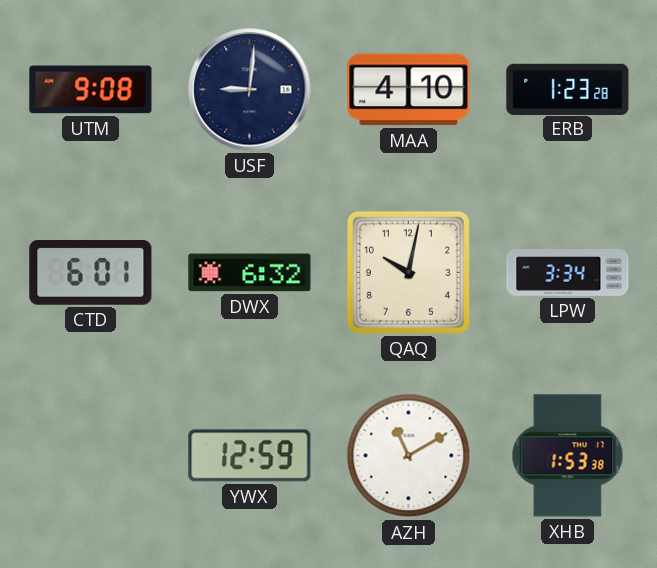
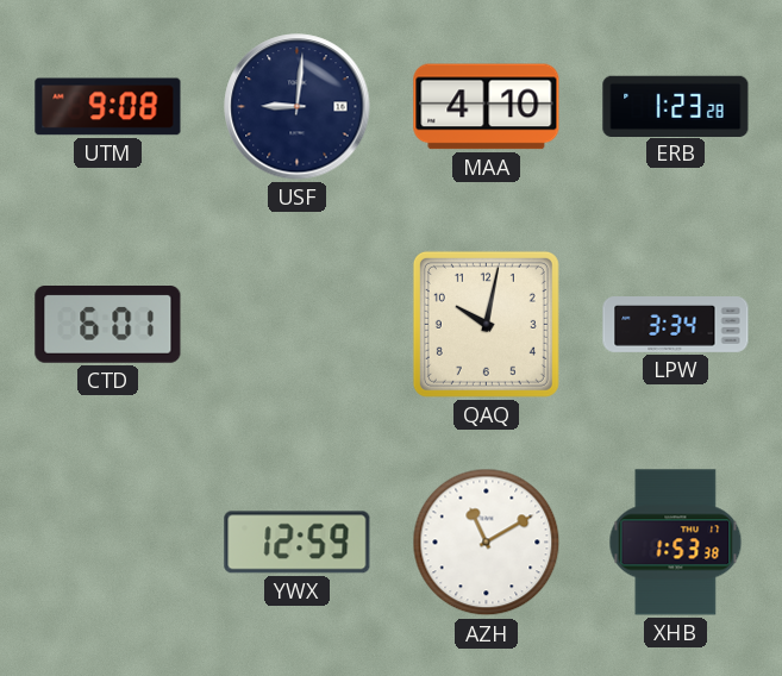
DWX: 6:32 -> none (250, 273)
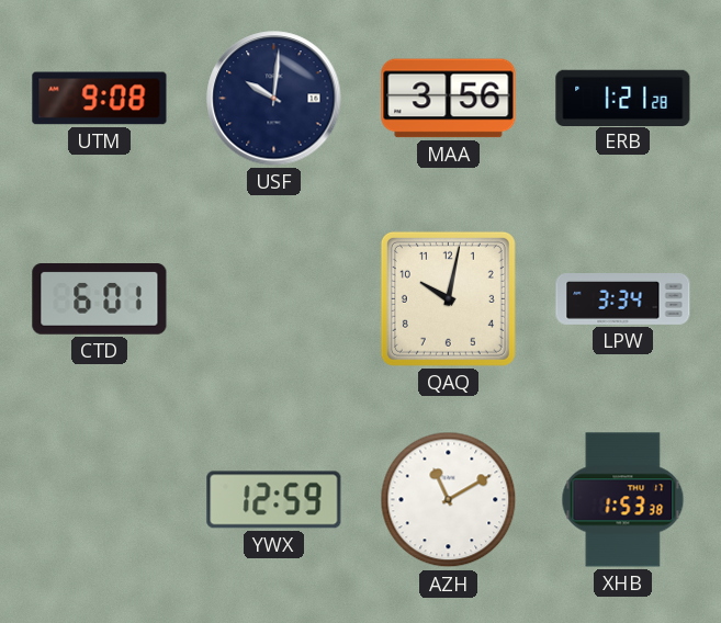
USF: 9:01 -> 10:01 (274, 99)
MAA: 4:10 -> 3:56 (449, 99)
ERB: 1:23 -> 1:21 (623, 98)
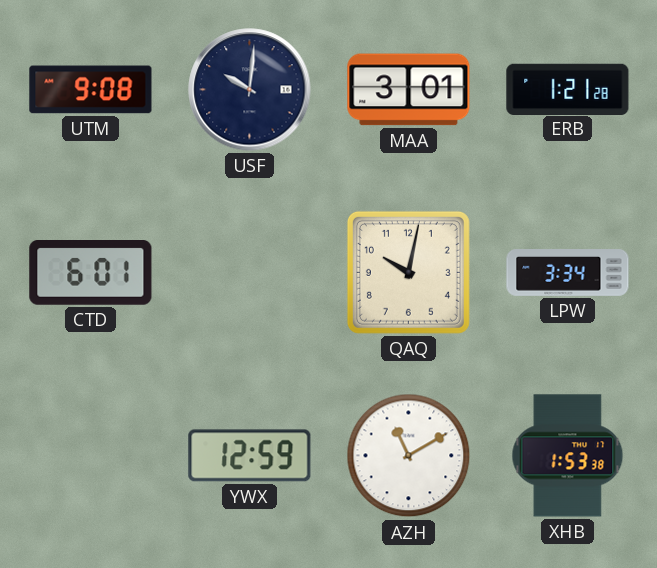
MAA: 3:56 -> 3:01 (409, 90)
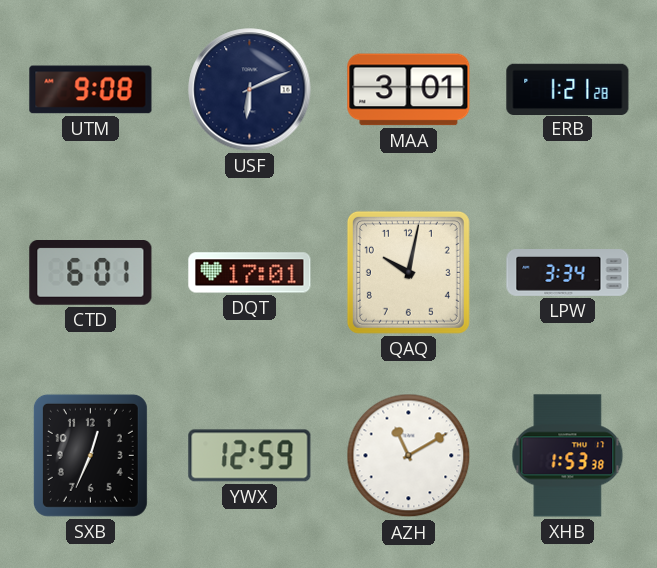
USF: 10:01 -> 6:11 (250, 90)
DQT: none -> 17:01 (250, 273)
SXB: none -> 12:34 (90, 455)
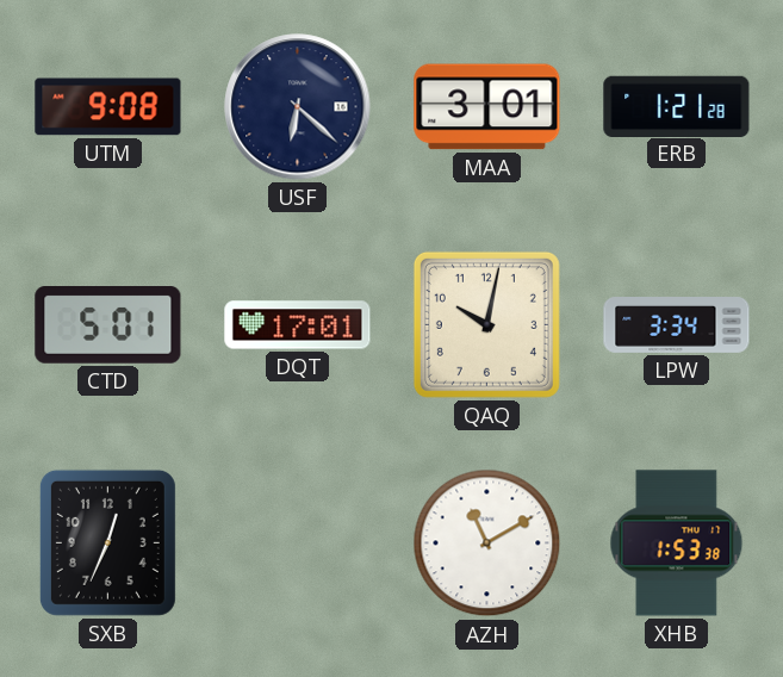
USF: 6:11 -> 6:22 (298, 107)
CTD: 6:01 -> 5:01 (108, 325)
YWX: 12:59 -> none (250, 456)
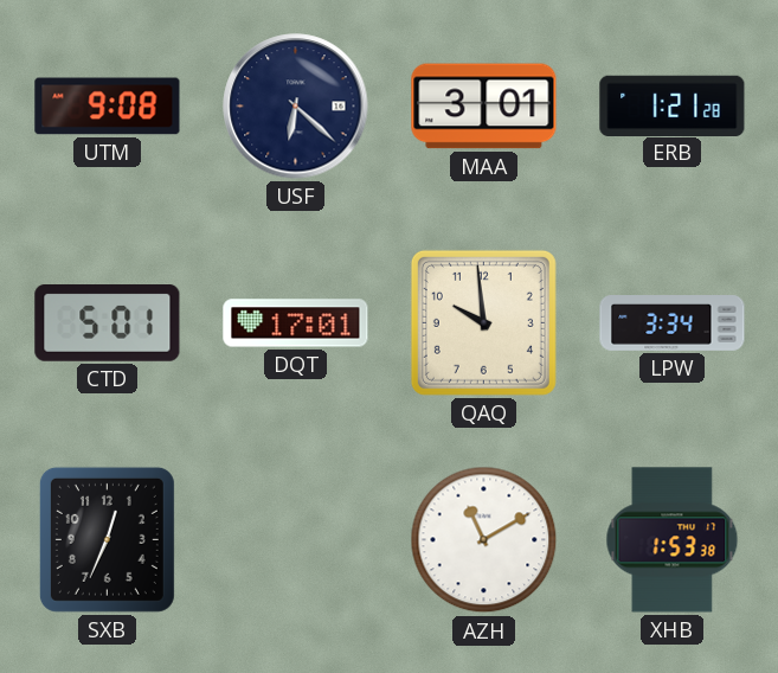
QAQ: 10:02 -> 9:59 (483, 322)
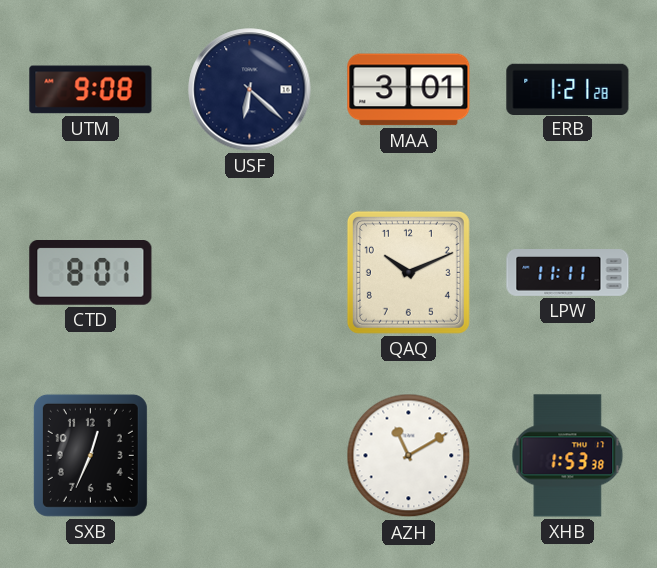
CTD: 5:01 -> 8:01 (91, 273)
DQT: 17:01 -> none (296, 323)
QAQ: 9:59 -> 10:11 (408, 272)
LPW: 3:34 -> 11:11 (568, 273)
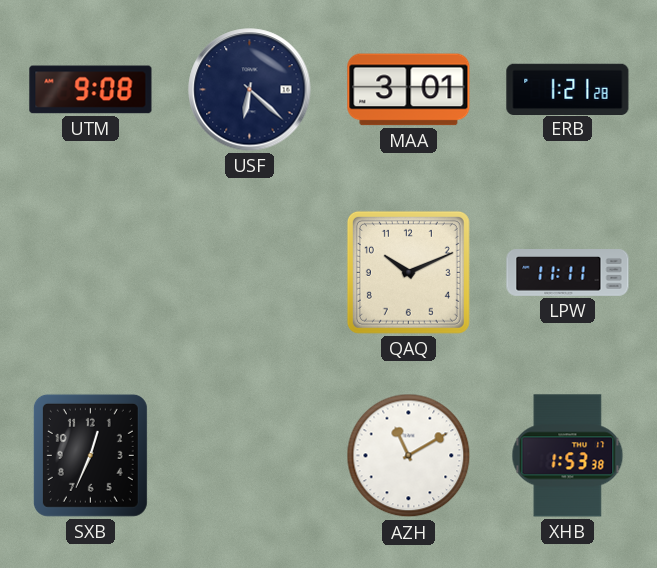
CTD: 8:01 -> none (91, 273)
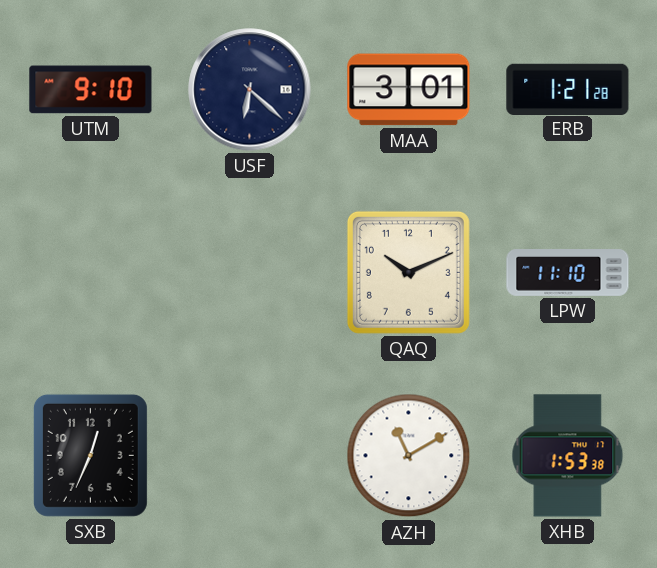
UTM: 9:08 -> 9:10 (91, 90)
LPW: 11:11 -> 11:10 (568, 273)
